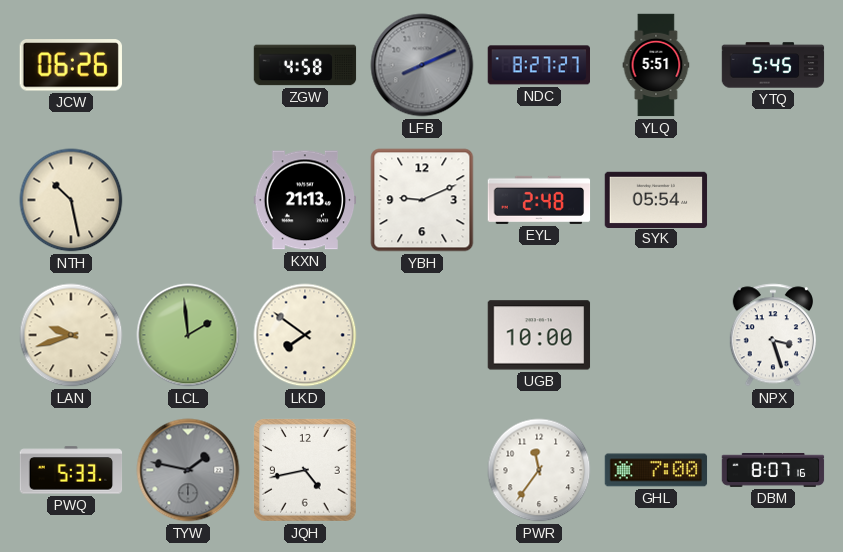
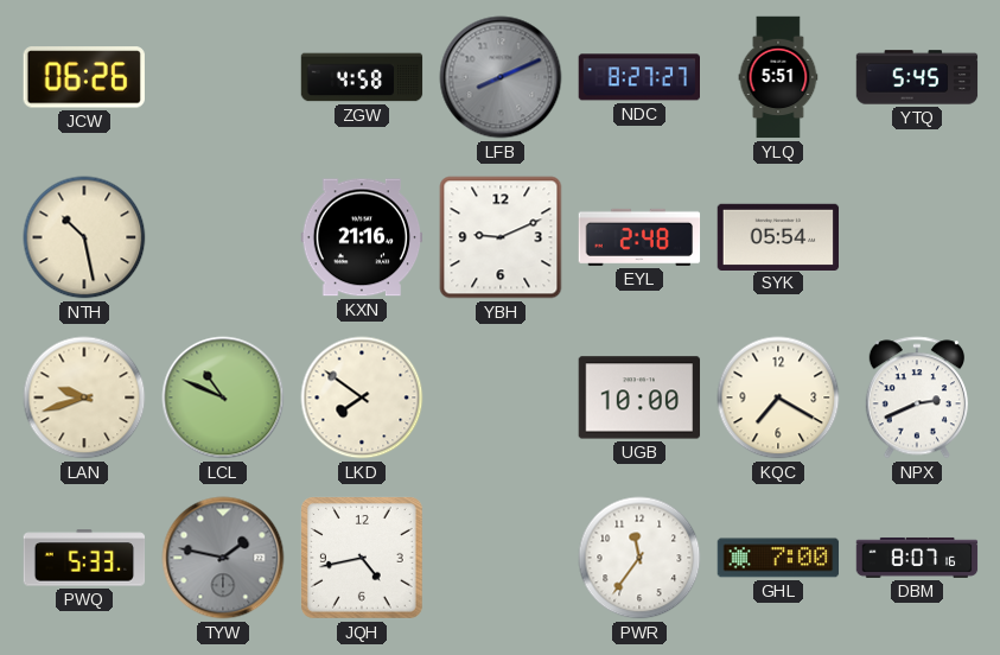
KXN: 21:13 -> 21:16 (362, 237)
LCL: 1:59 -> 10:49 (223, 398)
KQC: none -> 7:20 (778, 398)
NPX: 3:27 -> 2:41 (917, 398)
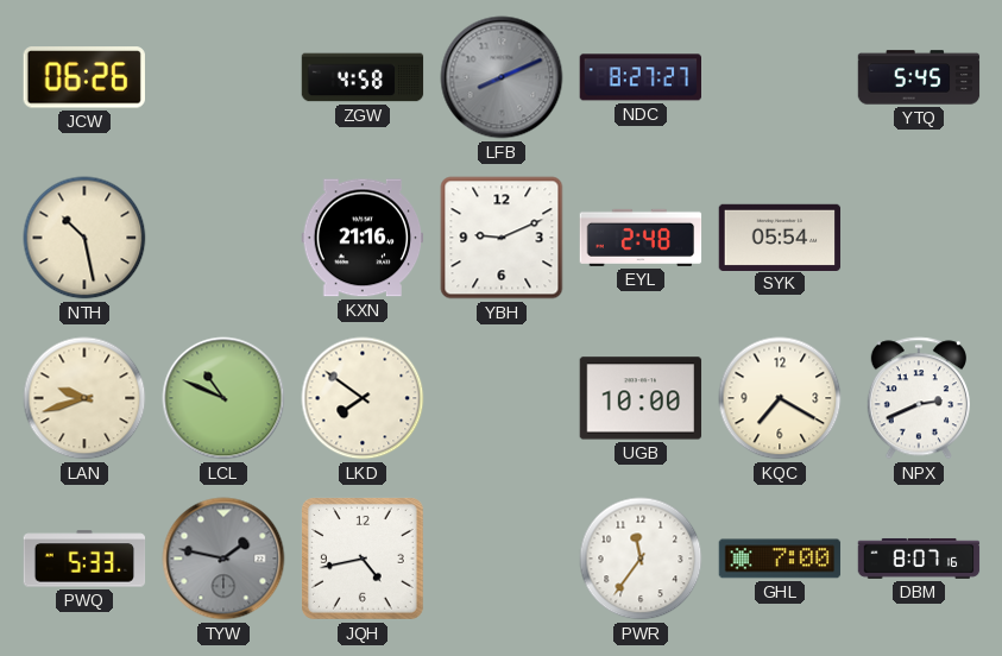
YLQ: 5:51 -> none (778, 77)
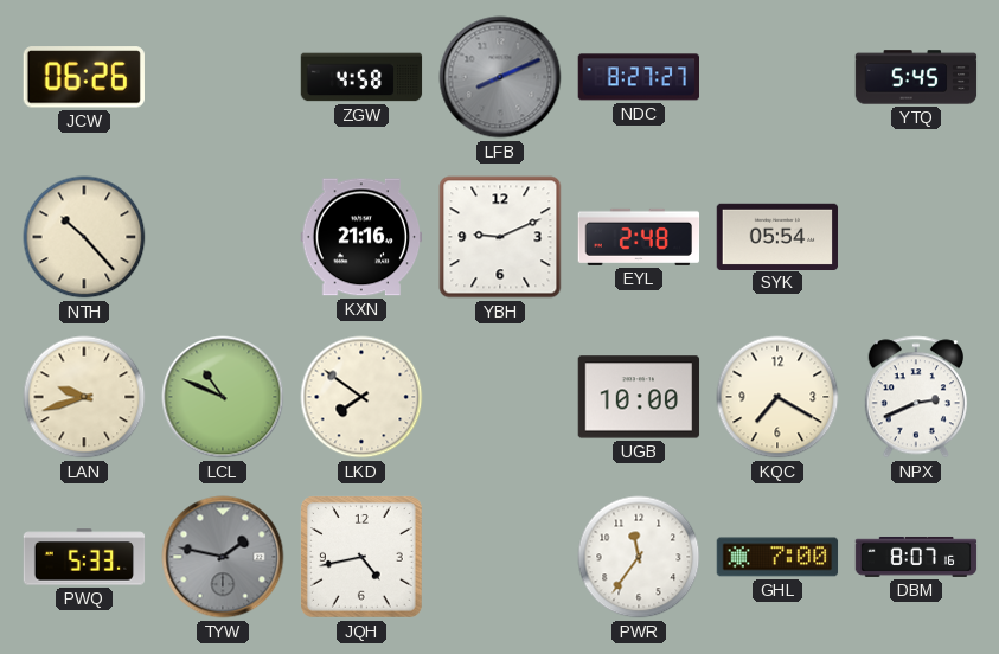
NTH: 10:28 -> 10:23 (84, 237)
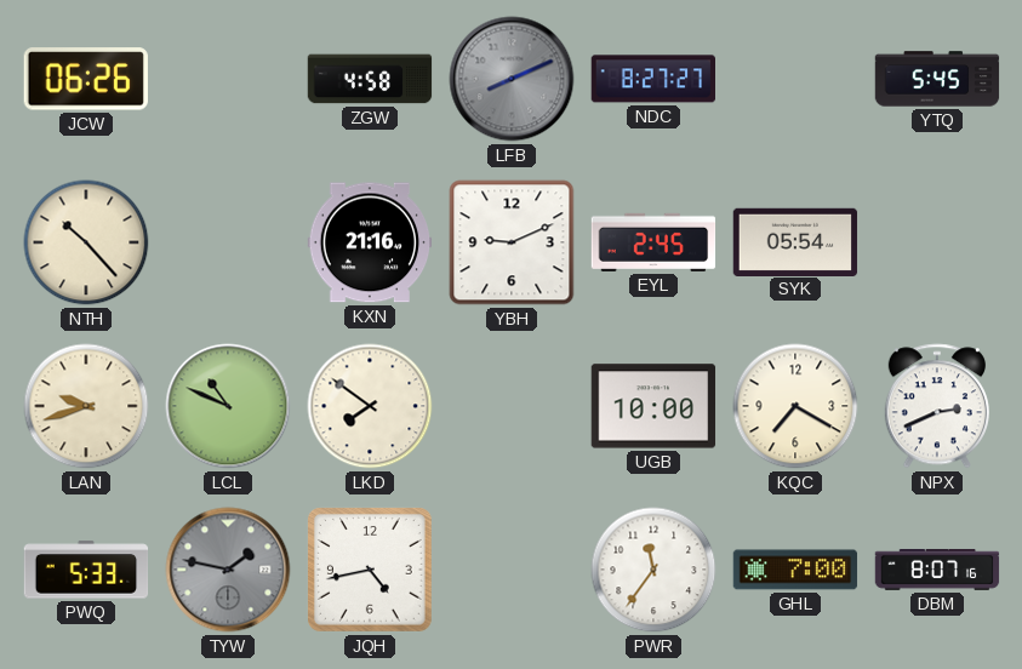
EYL: 2:48 -> 2:45 (653, 242)
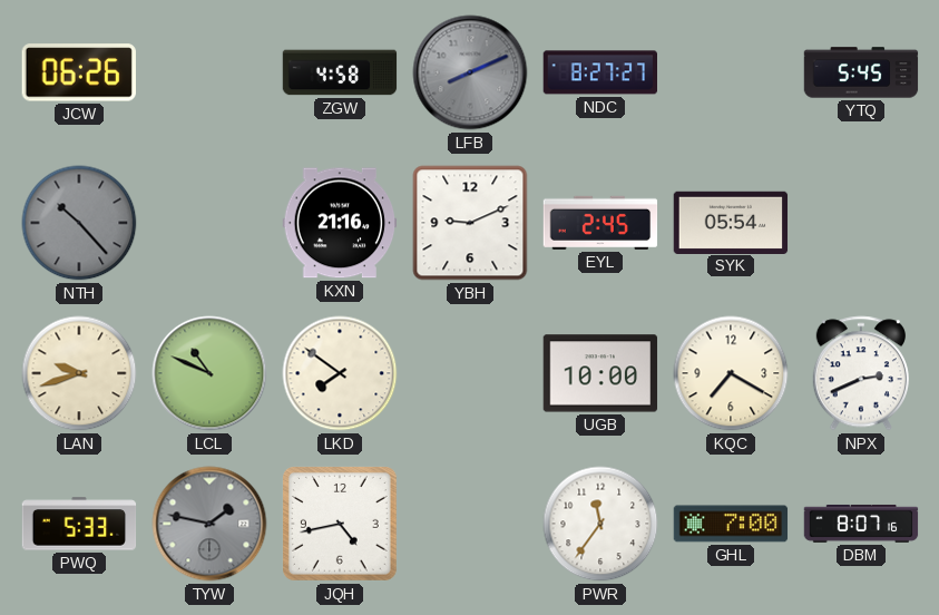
NTH dial: cream -> grey (79, 223)
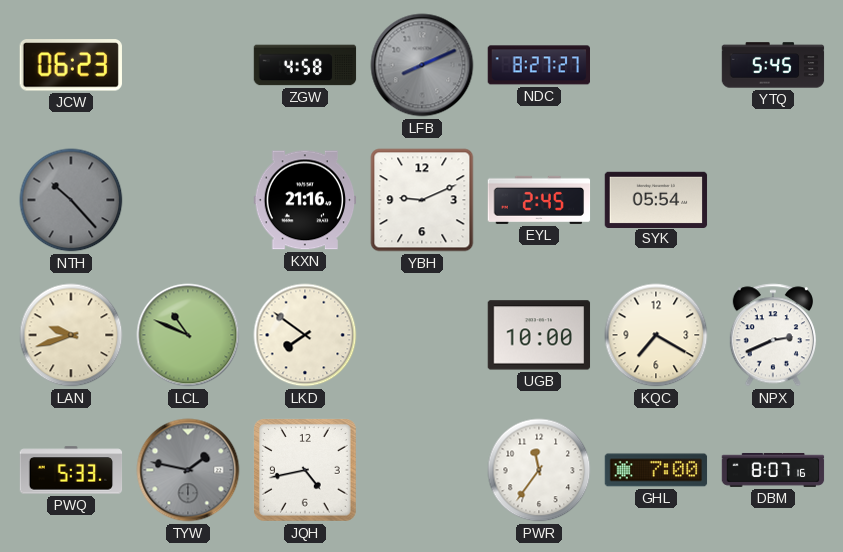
JCW: 06:26 -> 06:23 (71, 65)
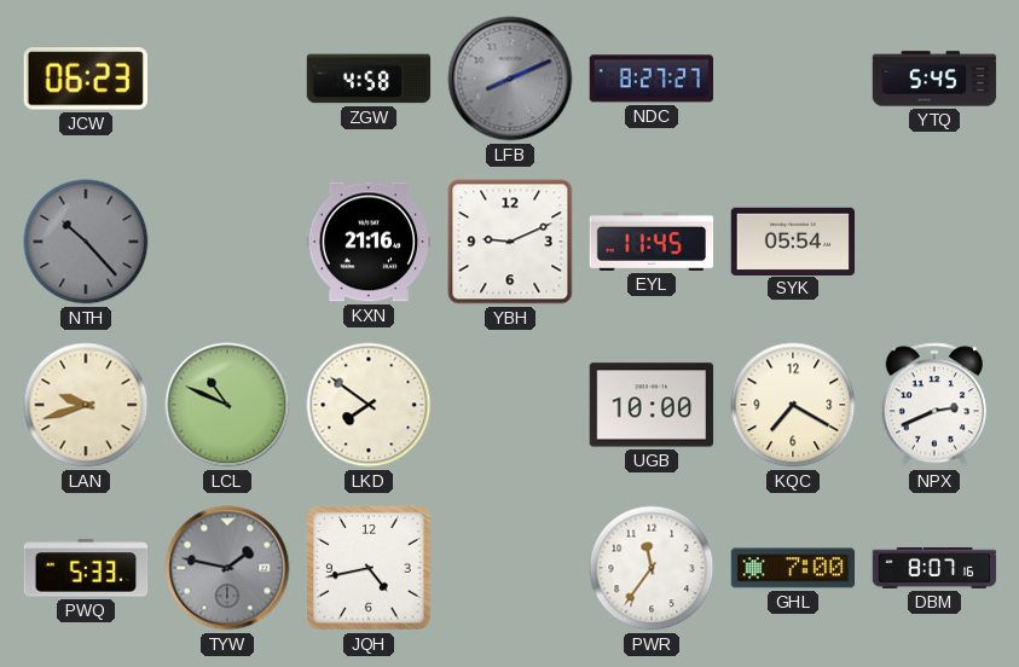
EYL: 2:45 -> 11:45 (652, 242)
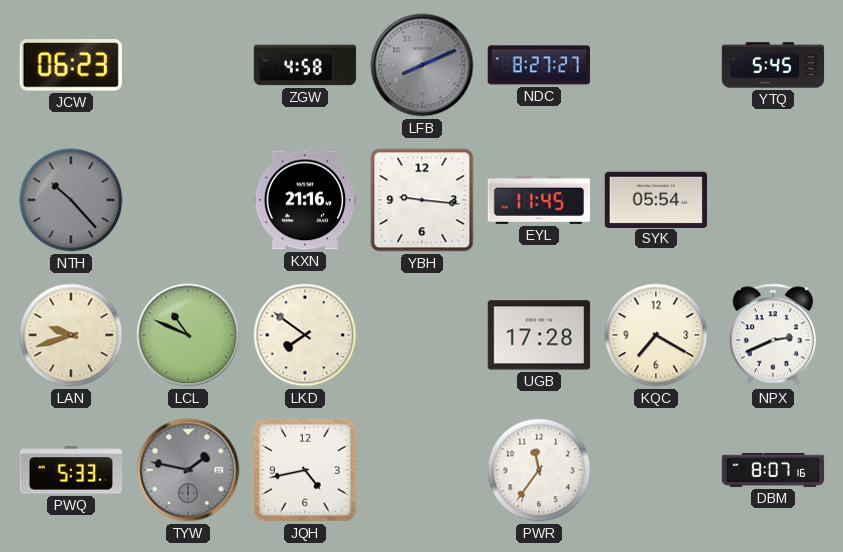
YBH: 9:11 -> 9:16 (422, 200)
UGB: 10:00 -> 17:28 (539, 335)
GHL: 7:00 -> none (793, 568)
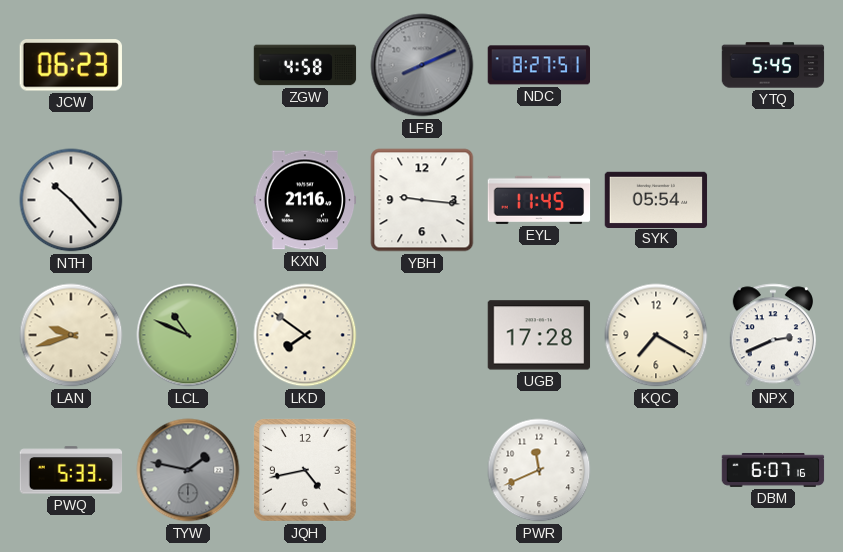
NDC: 8:27:27 -> 8:27:51 (539, 65)
NTH dial: grey -> white (71, 200)
PWR: 11:36 -> 11:41 (539, 470)
DBM: 8:07 -> 6:07 (773, 470)
